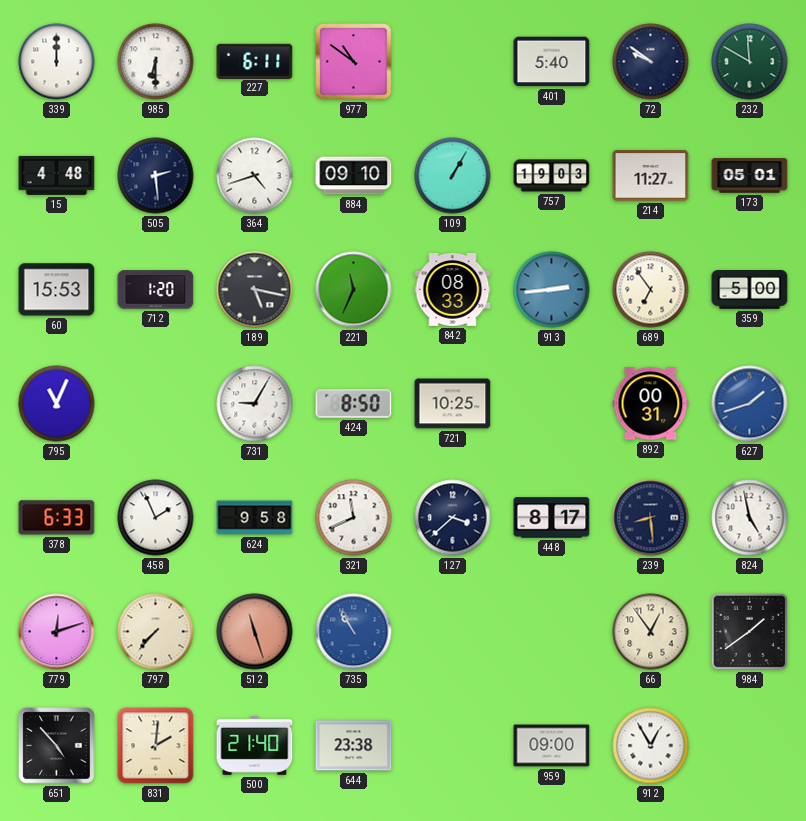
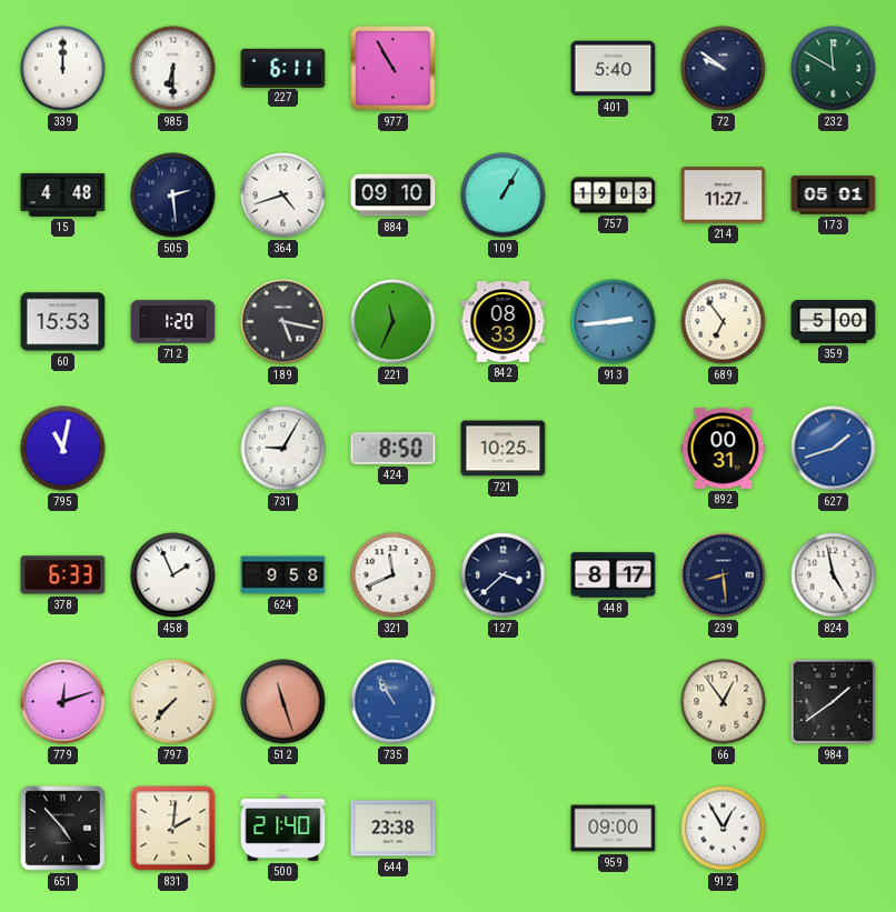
977: 10:51 -> 10:55 (394, 69)
795: 11:04 -> 11:02 (63, 449)
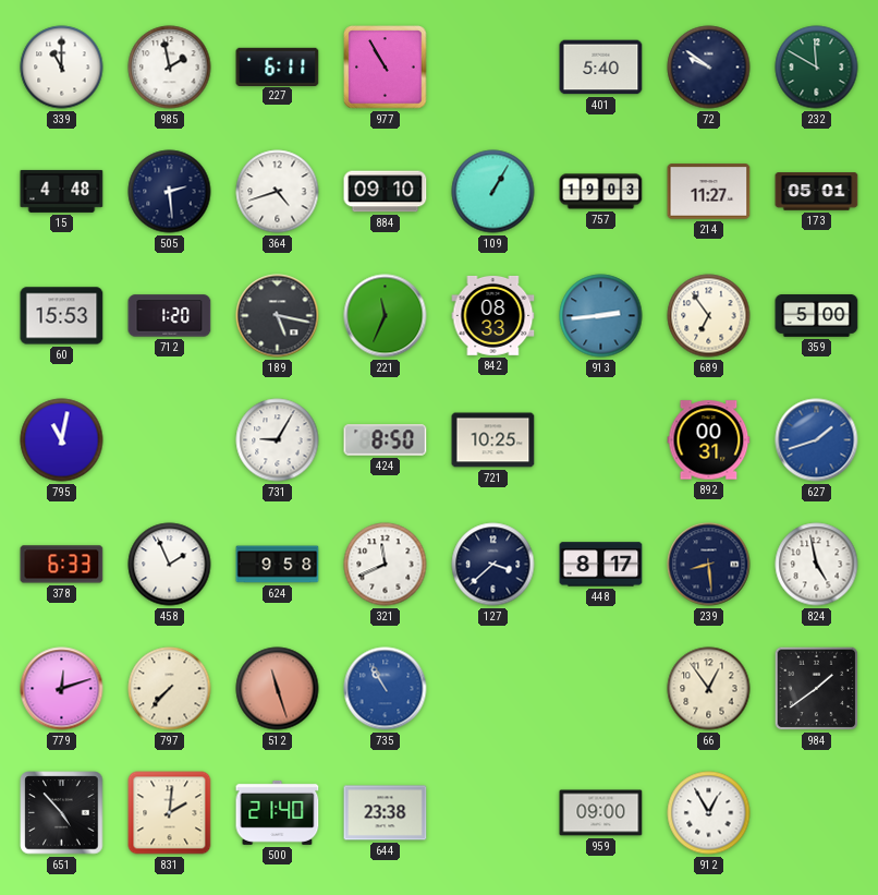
339: 12:00 -> 11:00 (62, 68)
985: 6:30 -> 1:58 (170, 68)
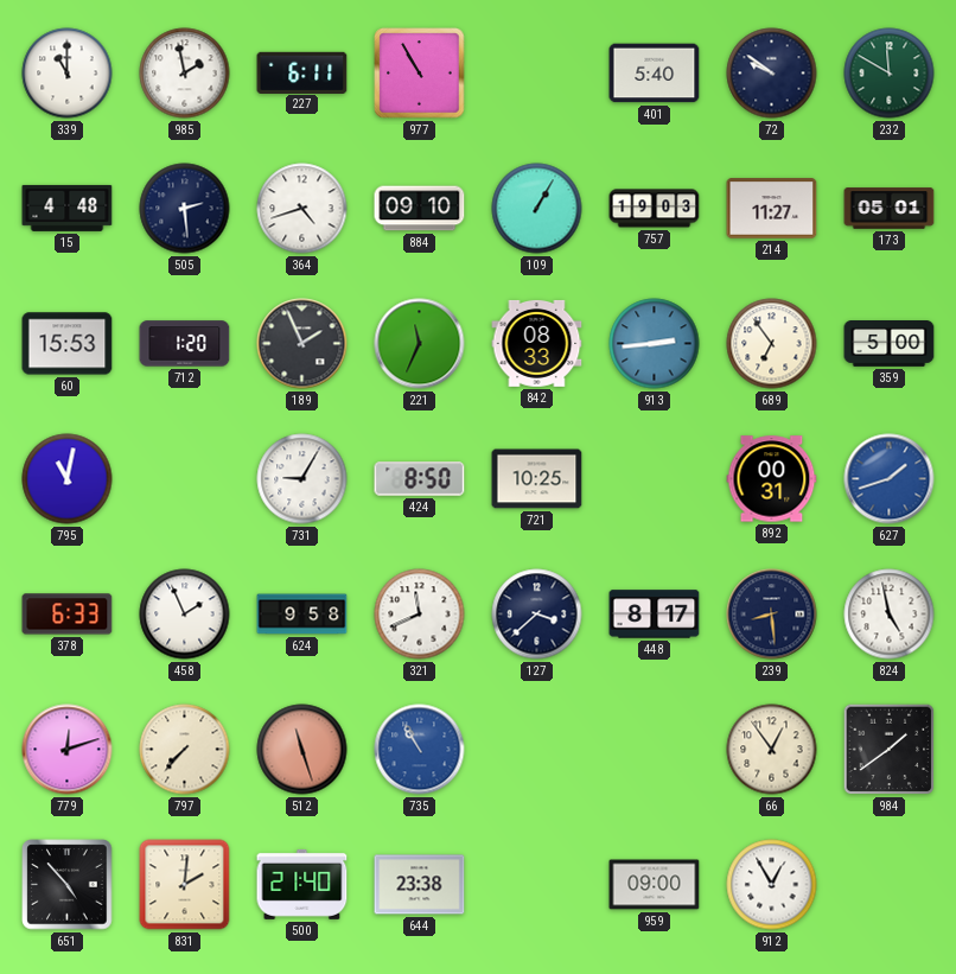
189: 5:17 -> 1:56 (302, 344)
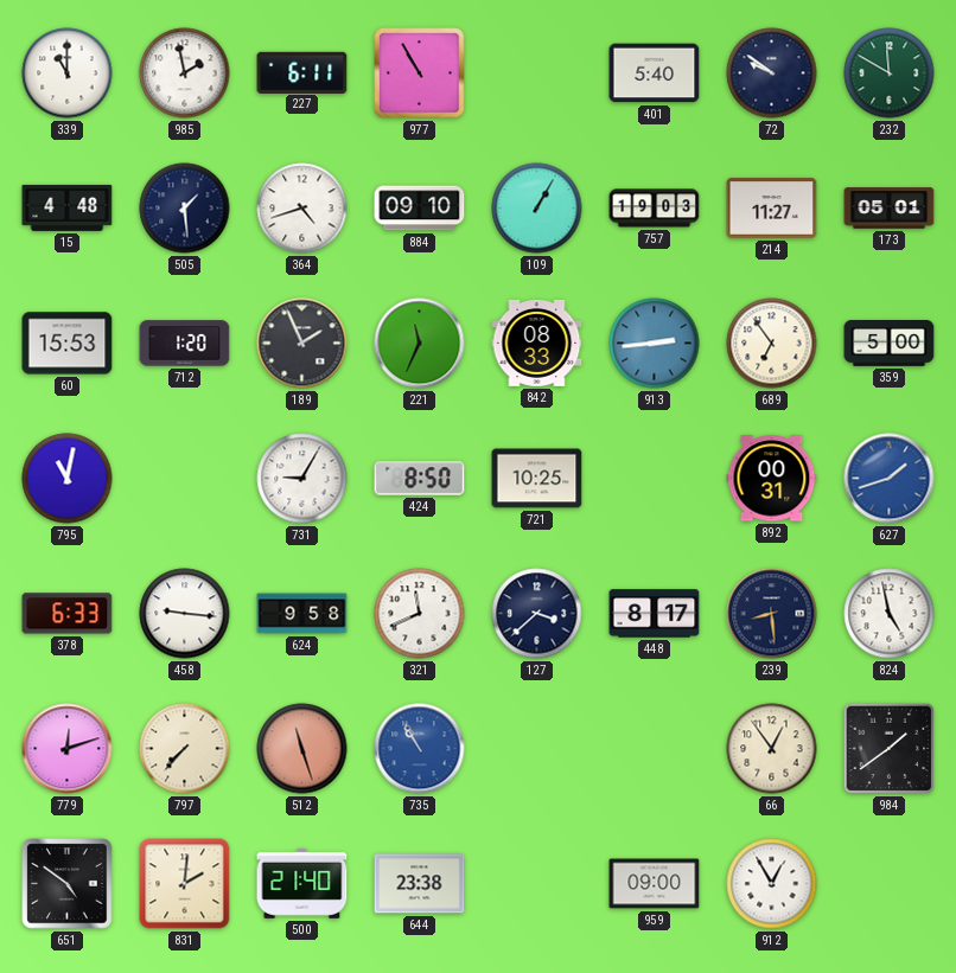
505: 2:29 -> 1:29 (185, 209)
458: 1:56 -> 9:16 (185, 614)
651: 4:53 -> 4:51 (68, 884)
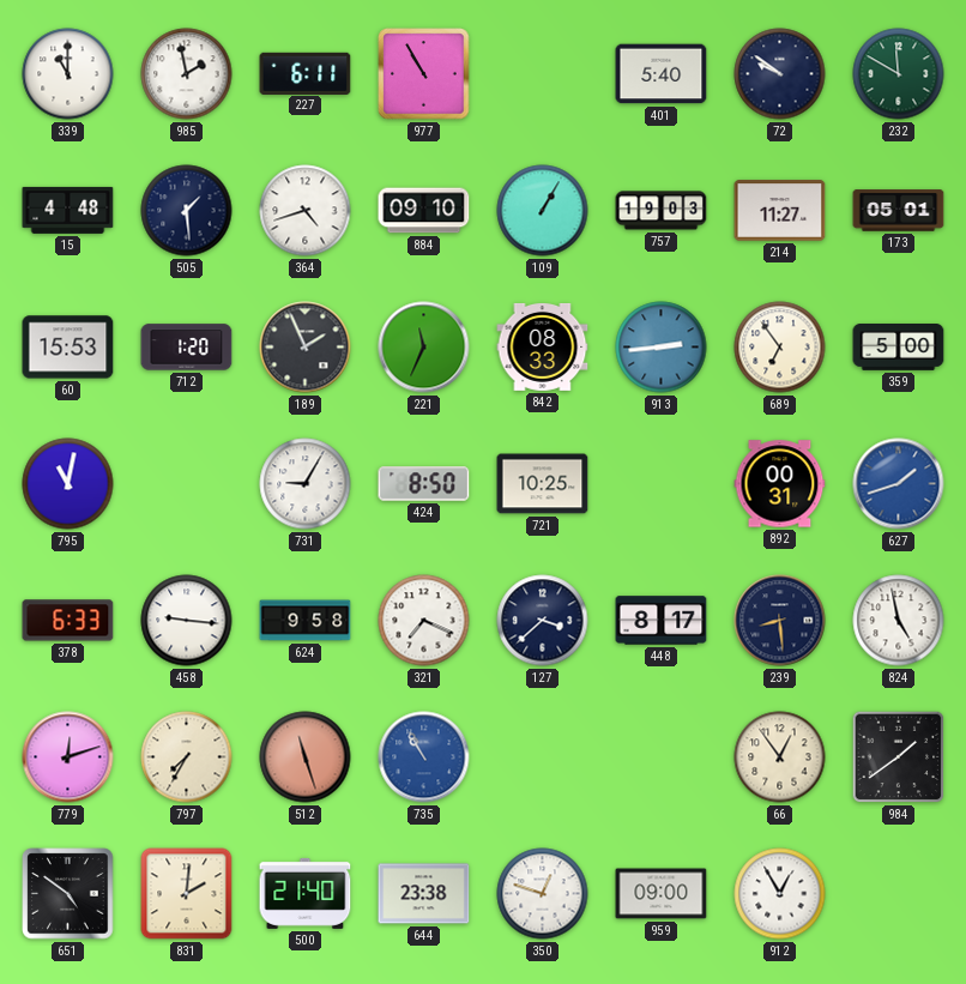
321: 11:41 -> 7:19 (424, 621)
797: 7:37 -> 7:35 (187, 757)
350: none -> 12:48 (543, 894)
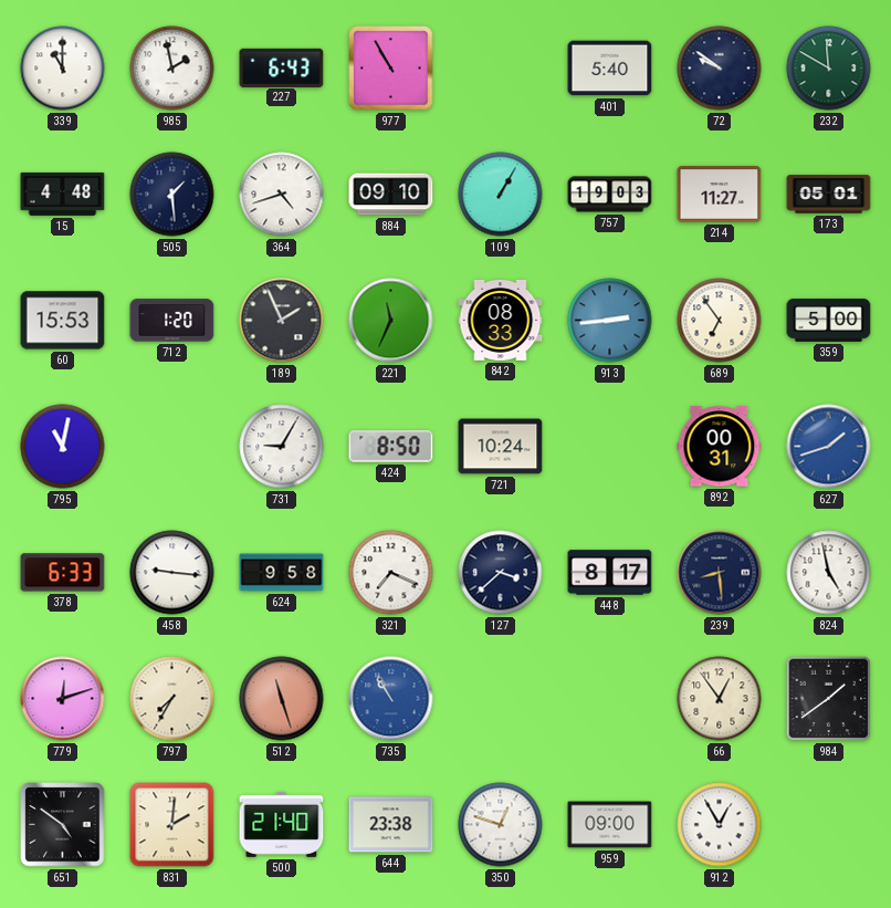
227: 6:11 -> 6:43 (282, 67)
721: 10:25 -> 10:24 (501, 447)
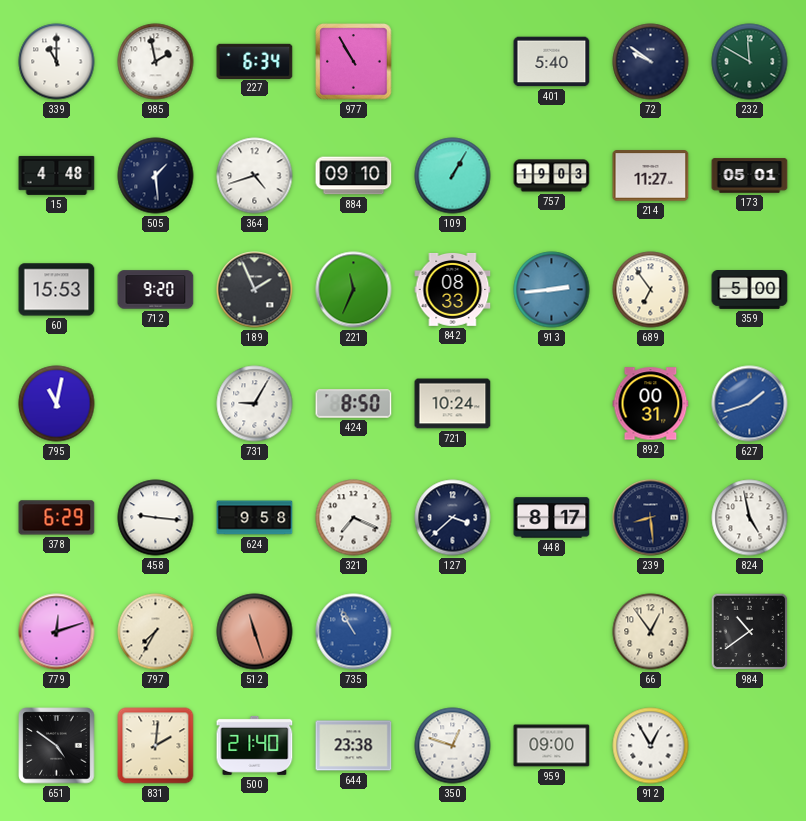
227: 6:43 -> 6:34 (255, 61)
712: 1:20 -> 9:20 (156, 290)
378: 6:33 -> 6:29 (57, 518)
984: 1:39 -> 10:39 (750, 632)
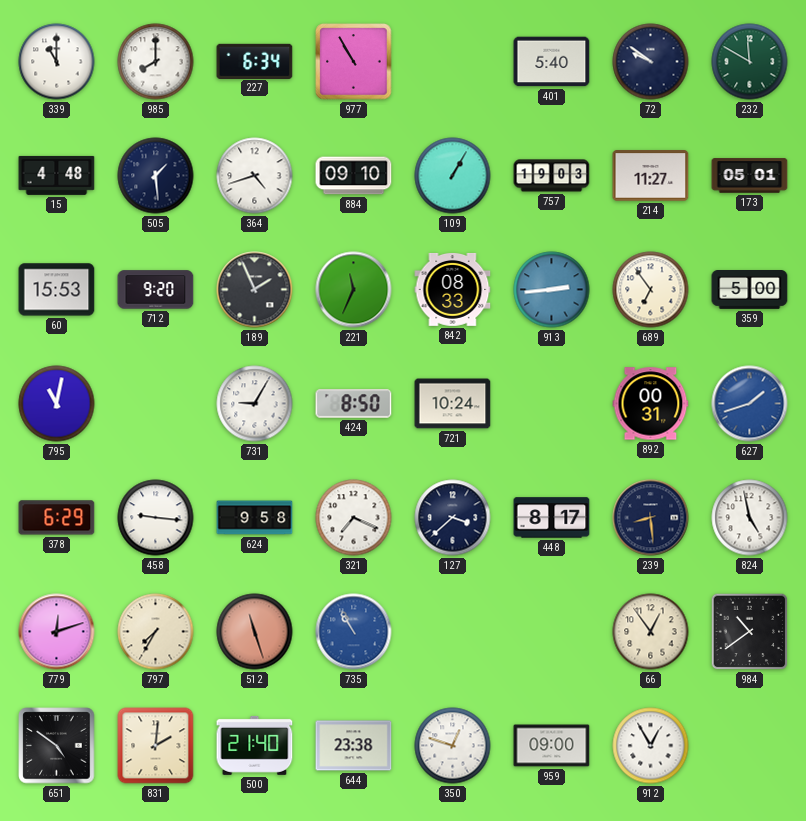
985: 1:58 -> 8:00 (156, 62)
